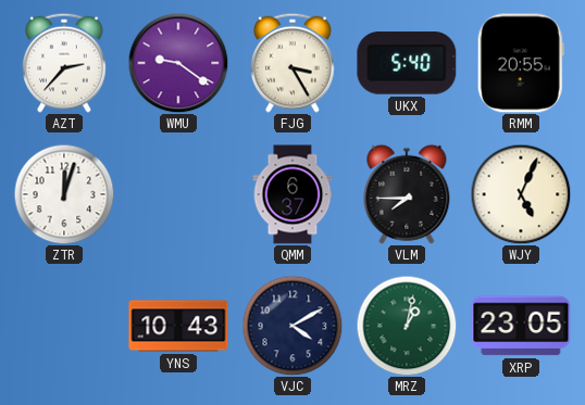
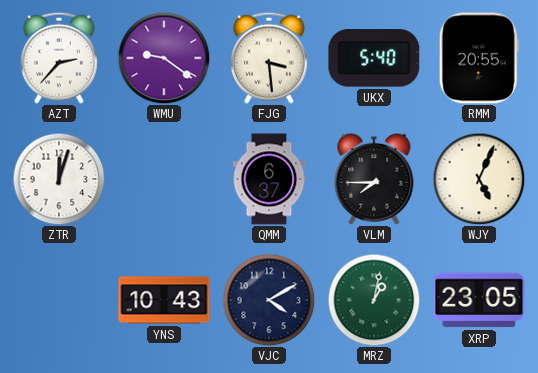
FJG: 3:25 -> 3:29 (270, 58)
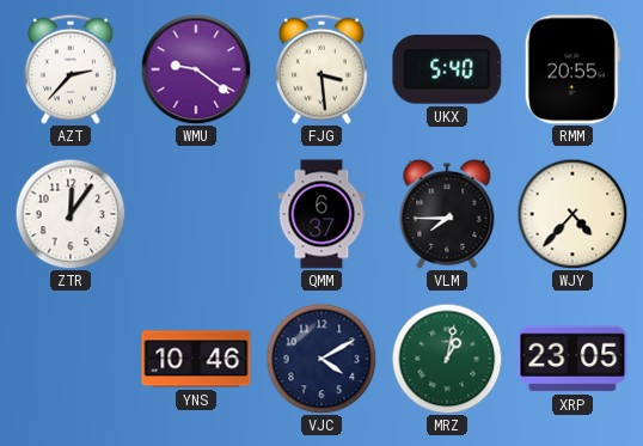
ZTR: 12:03 -> 12:06 (71, 214)
WJY: 5:04 -> 4:37 (572, 214)
YNS: 10:43 -> 10:46 (196, 359)
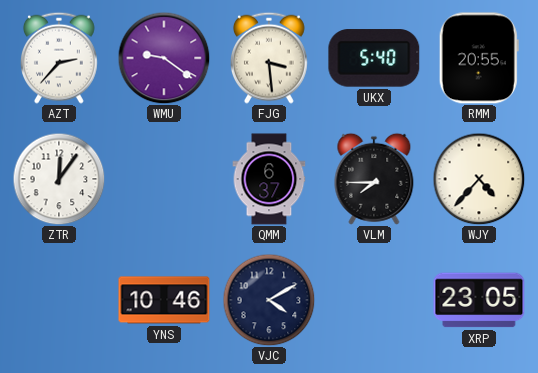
MRZ: 1:02 -> none (447, 359)
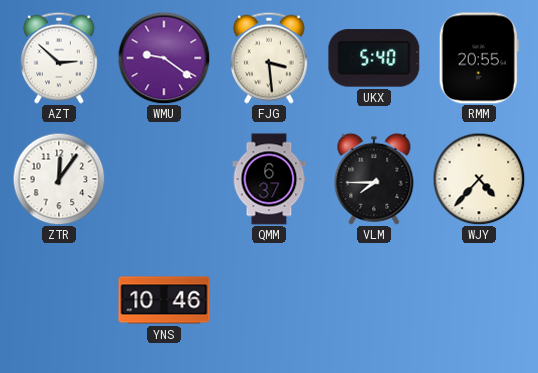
AZT: 2:37 -> 2:52 (60, 58)
VJC: 4:10 -> none (269, 300)
XRP: 23:05 -> none (479, 300)
